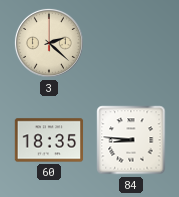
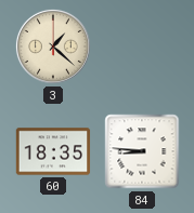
3: 2:22 -> 1:22 (53, 46)
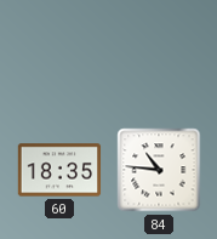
3: 1:22 -> none (53, 46)
84: 8:46 -> 10:46 (159, 170)
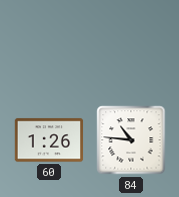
60: 18:35 -> 1:26 (49, 140)
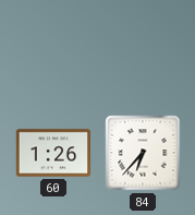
84: 10:46 -> 6:37 (143, 153)
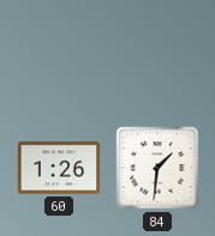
84: 6:37 -> 1:31 (157, 168)
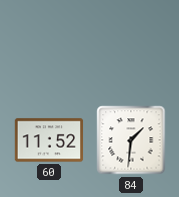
60: 1:26 -> 11:52 (49, 140)
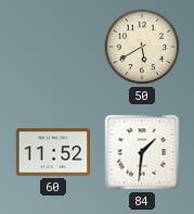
50: none -> 5:40 (142, 47)
